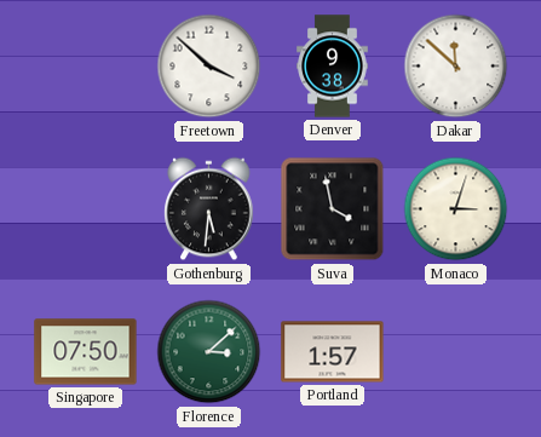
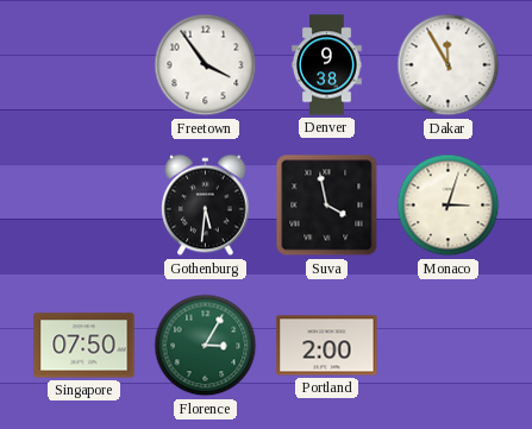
Freetown: 3:52 -> 3:54 (206, 65)
Dakar: 11:52 -> 11:55 (449, 65)
Florence: 3:08 -> 3:05 (206, 346)
Portland: 1:57 -> 2:00 (327, 346)
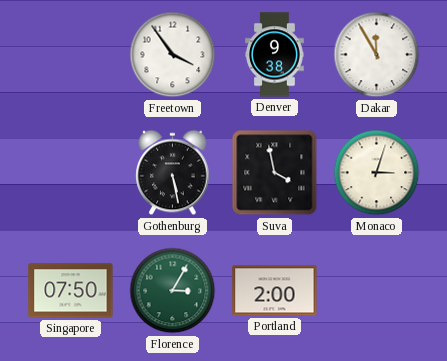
Gothenburg: 5:31 -> 5:28 (173, 173)
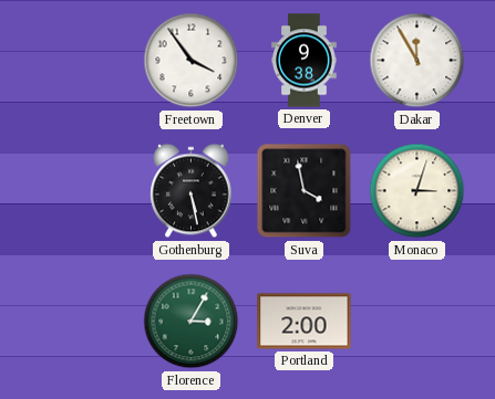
Singapore: 07:50 -> none (71, 291)
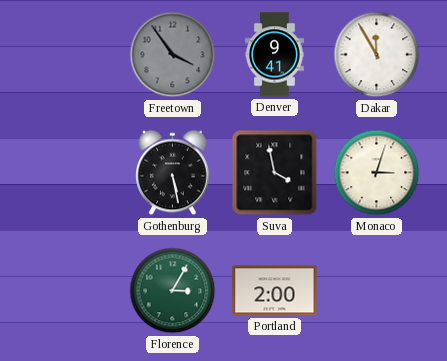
Freetown dial: white -> grey (173, 55)
Denver: 9:38 -> 9:41 (275, 55)
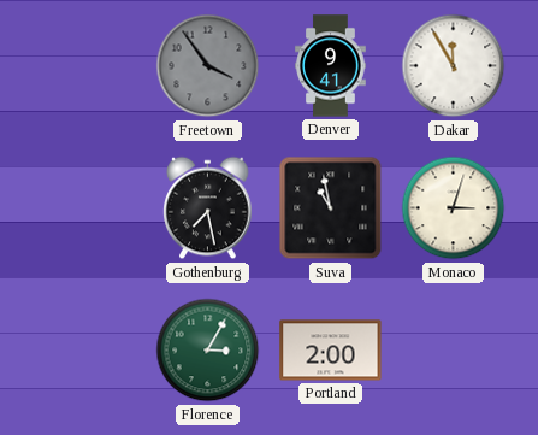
Gothenburg: 5:28 -> 7:28 (208, 208)
Suva: 3:58 -> 10:58 (331, 208)
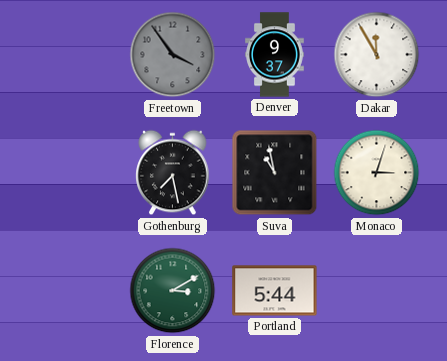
Denver: 9:41 -> 9:37 (275, 55)
Florence: 3:05 -> 3:10 (173, 291)
Portland: 2:00 -> 5:44 (275, 291)
